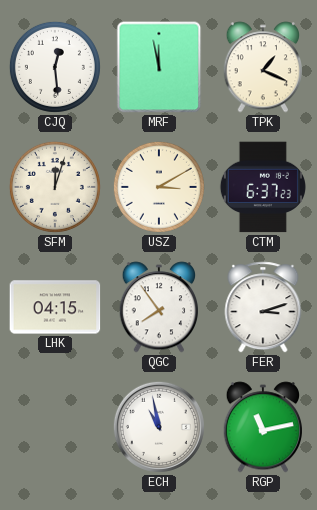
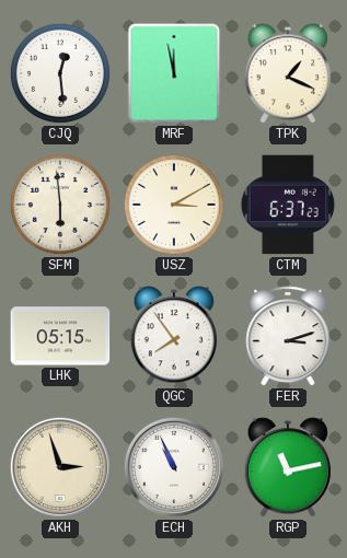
SFM: 12:03 -> 5:59 (60, 205)
LHK: 04:15 -> 05:15 (60, 336)
AKH: none -> 2:57 (60, 467)
ECH: 10:58 -> 10:56 (174, 467)
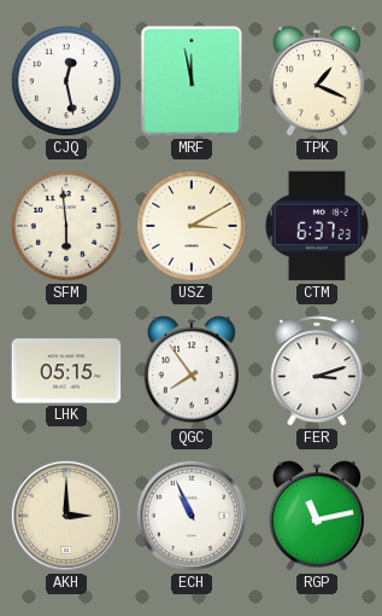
CJQ: 12:29 -> 12:28 (66, 81)
AKH: 2:57 -> 3:00 (66, 516)
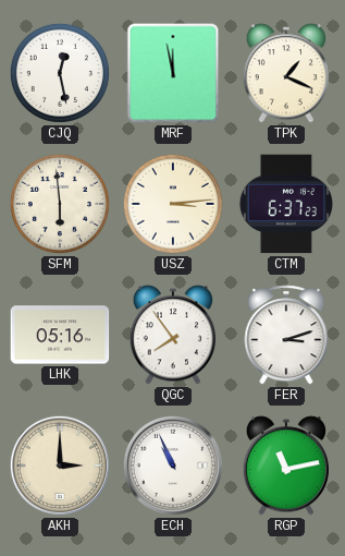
USZ: 3:10 -> 3:14 (173, 204)
LHK: 05:15 -> 05:16 (60, 335)
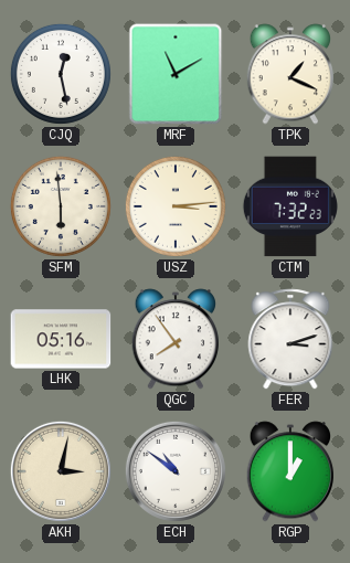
MRF: 11:58 -> 11:10 (176, 74)
CTM: 6:37 -> 7:32 (290, 206)
AKH: 3:00 -> 3:02 (61, 471)
ECH: 10:56 -> 10:51 (176, 471)
RGP: 11:13 -> 1:00 (289, 471)
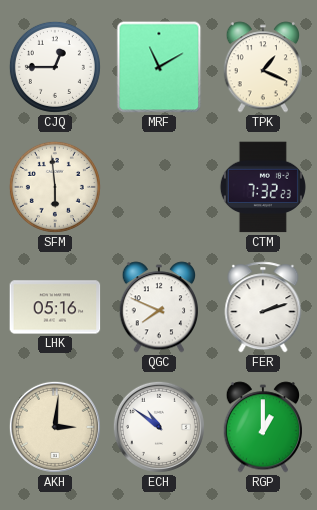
CJQ: 12:28 -> 12:45 (55, 67)
USZ: 3:14 -> none (176, 206)
QGC: 7:54 -> 7:49 (158, 307)
FER: 3:12 -> 2:12 (263, 307)
AKH: 3:02 -> 3:01 (55, 427)
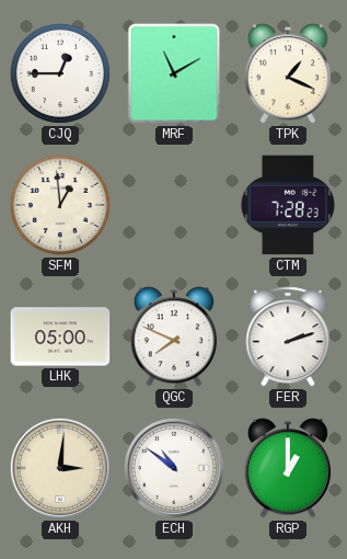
SFM: 5:59 -> 12:59 (60, 205)
CTM: 7:32 -> 7:28 (288, 205)
LHK: 05:16 -> 05:00 (60, 336)
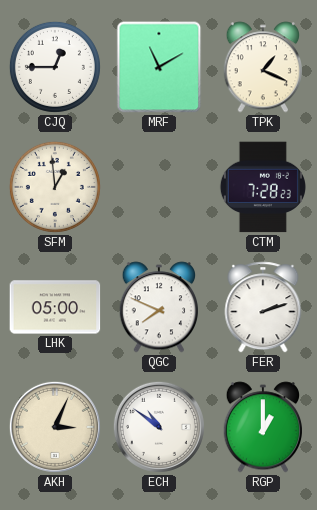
AKH: 3:01 -> 3:04 (55, 427)
